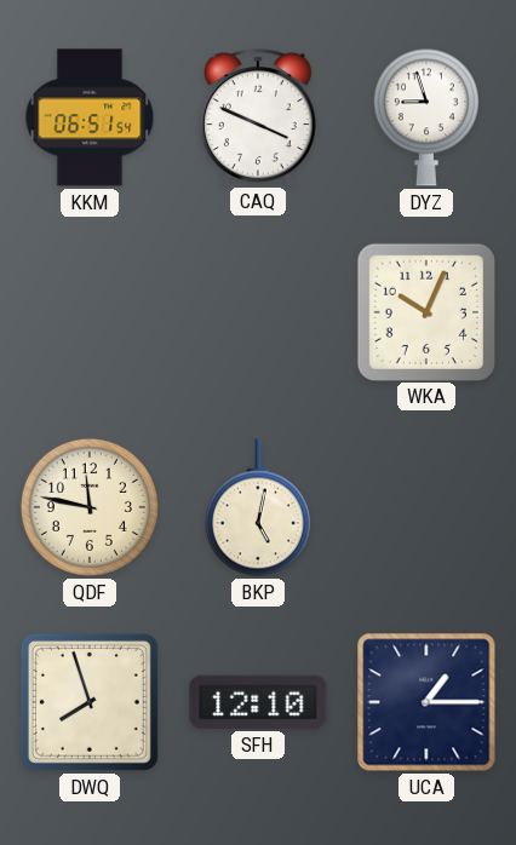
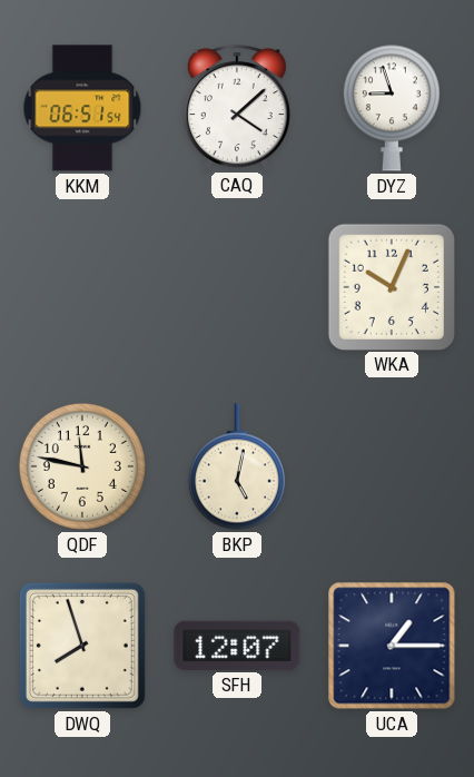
CAQ: 3:49 -> 4:08 (237, 108)
SFH: 12:10 -> 12:07 (237, 646)
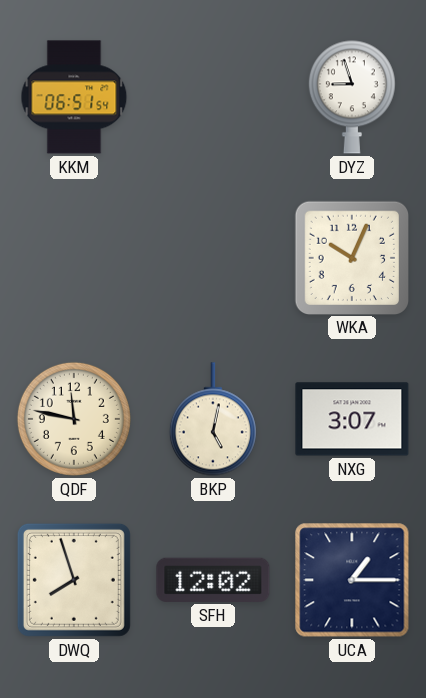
CAQ: 4:08 -> none (237, 108)
NXG: none -> 3:07 (352, 419)
SFH: 12:07 -> 12:02 (213, 580)
